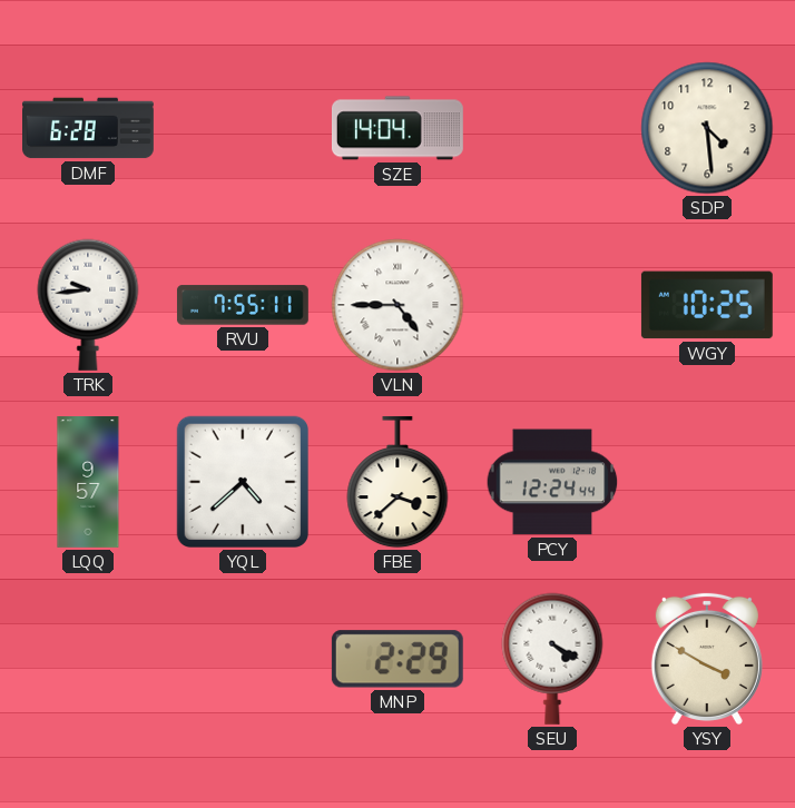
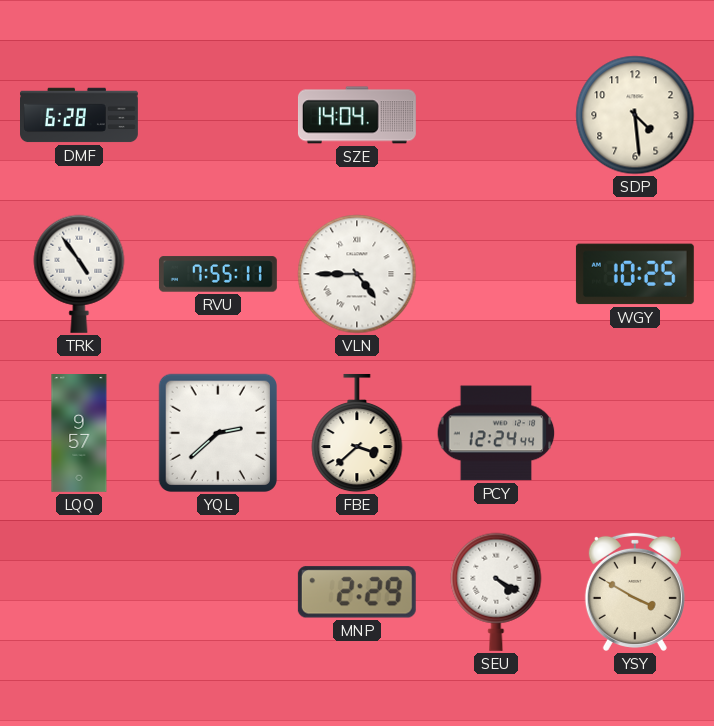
TRK: 9:44 -> 4:54 (79, 274)
YQL: 4:38 -> 2:38 (218, 433)
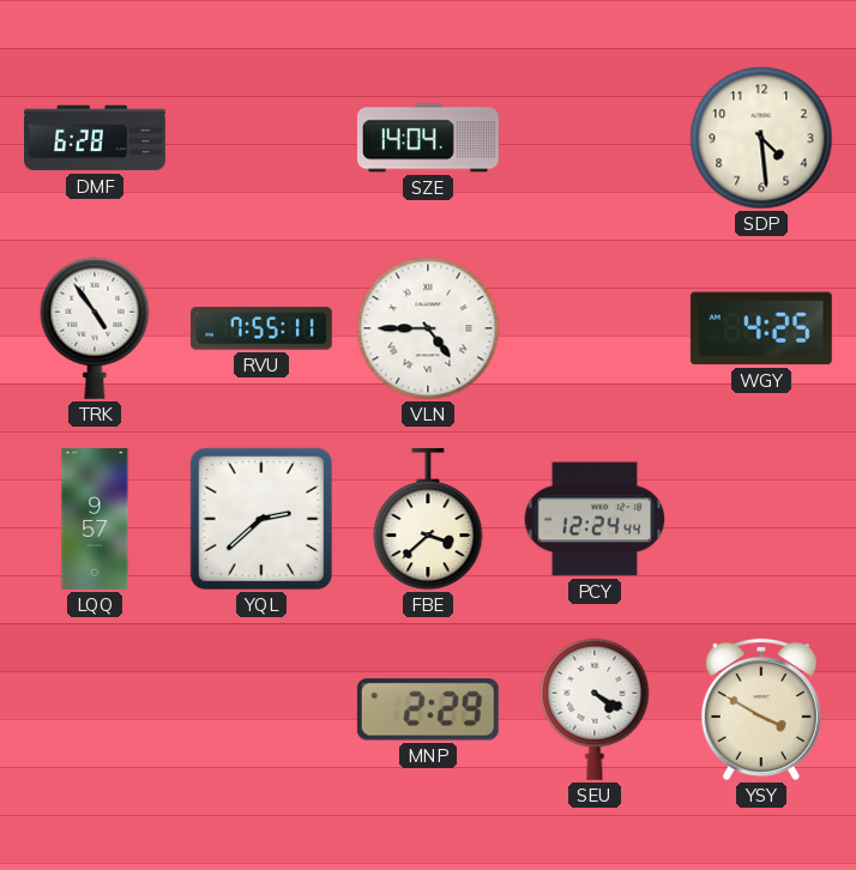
WGY: 10:25 -> 4:25 (761, 328)
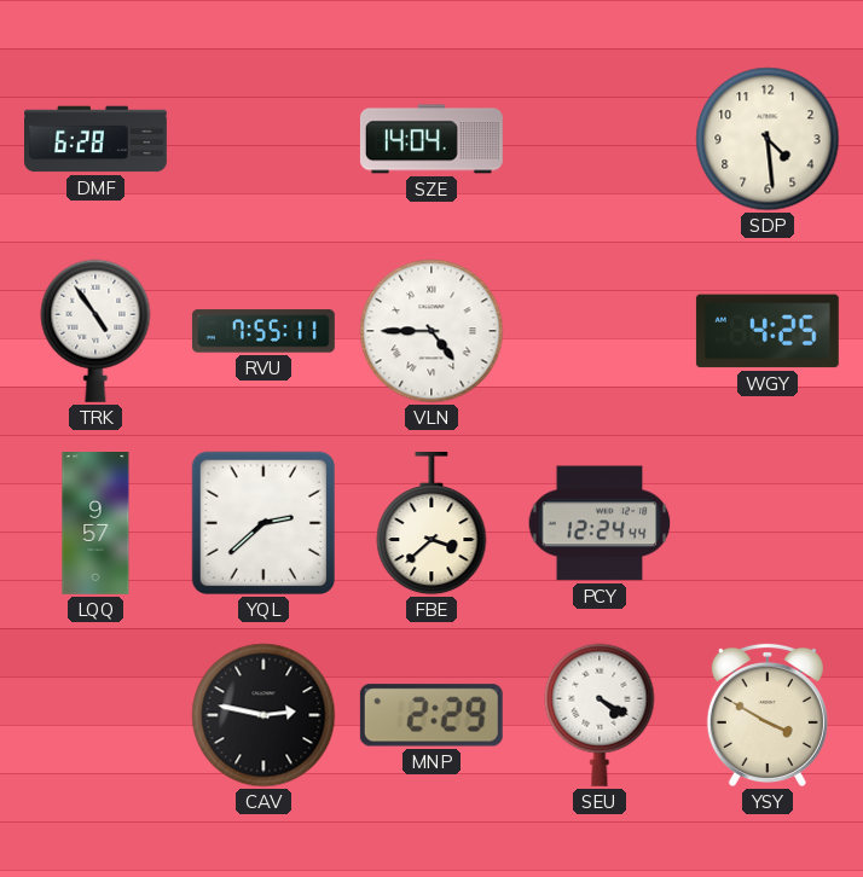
CAV: none -> 2:47 (263, 715)
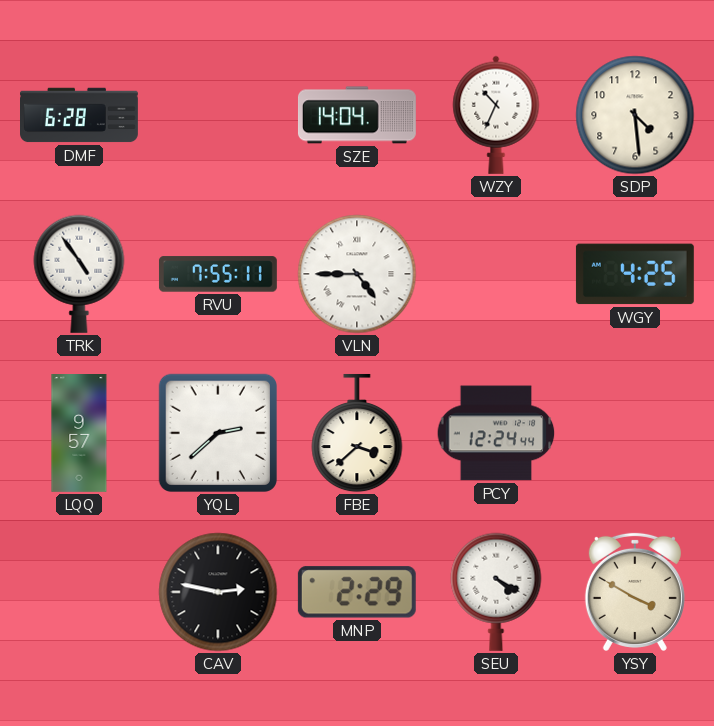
WZY: none -> 10:34 (496, 115)
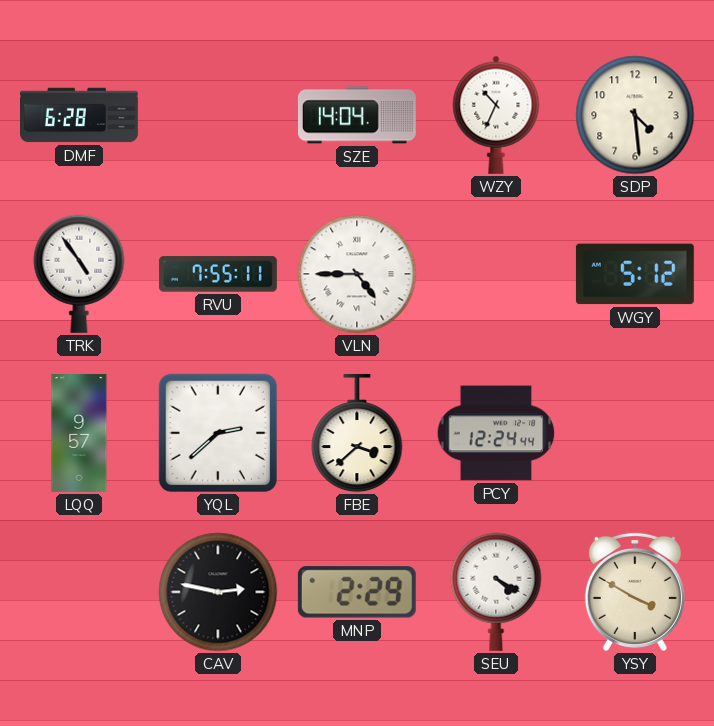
WGY: 4:25 -> 5:12 (635, 274)
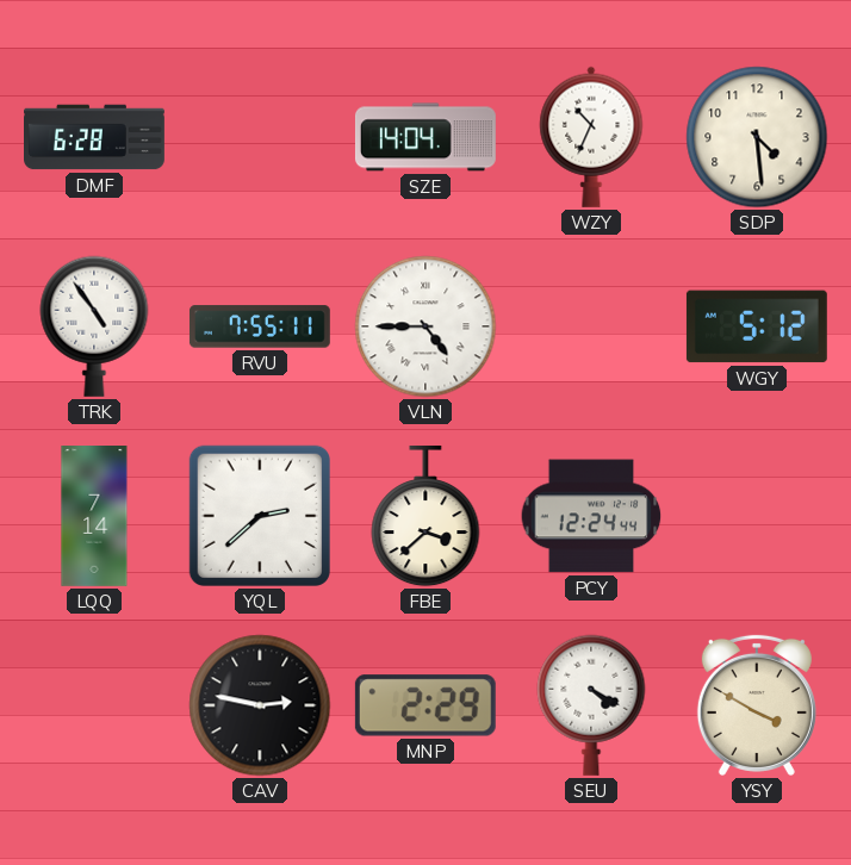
LQQ: 9:57 -> 7:14 (94, 517)
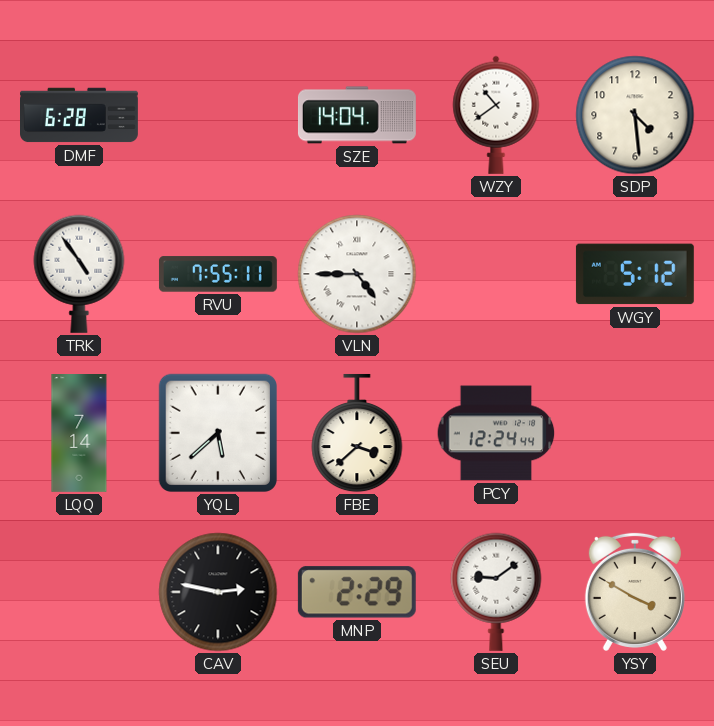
WZY: 10:34 -> 10:39 (496, 115)
YQL: 2:38 -> 5:38 (218, 433)
SEU: 4:20 -> 9:09 (496, 592)
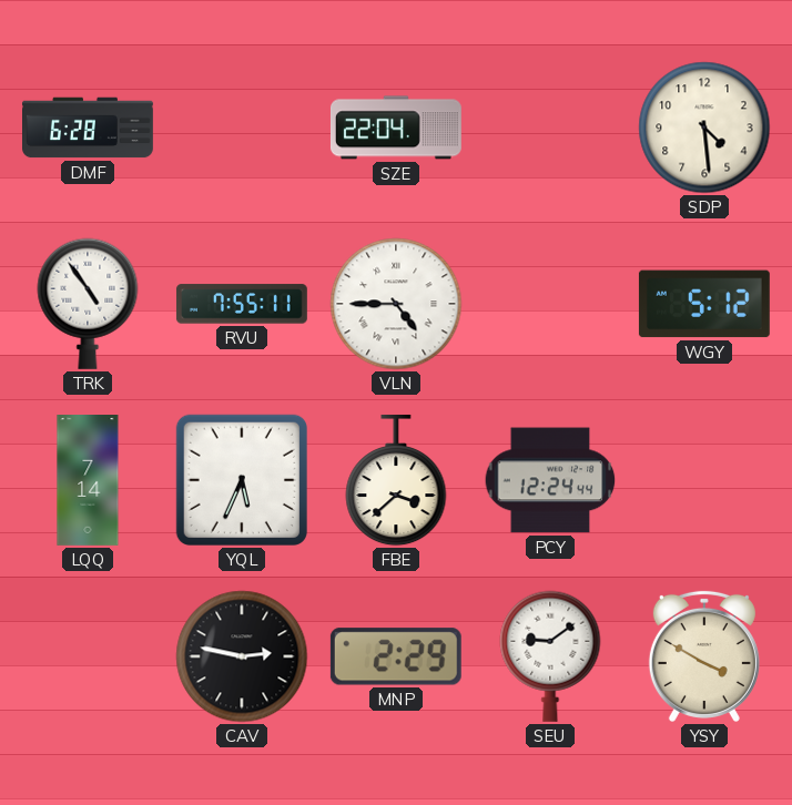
SZE: 14:04 -> 22:04 (396, 128)
WZY: 10:39 -> none (496, 115)
YQL: 5:38 -> 5:34 (242, 480)
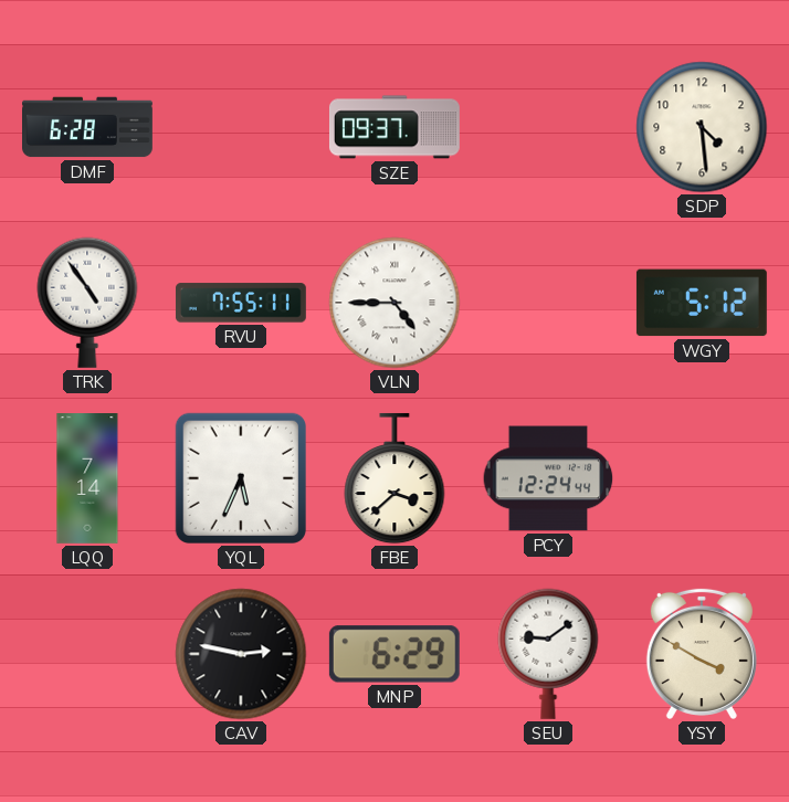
SZE: 22:04 -> 09:37 (394, 127)
MNP: 2:29 -> 6:29 (394, 654)
